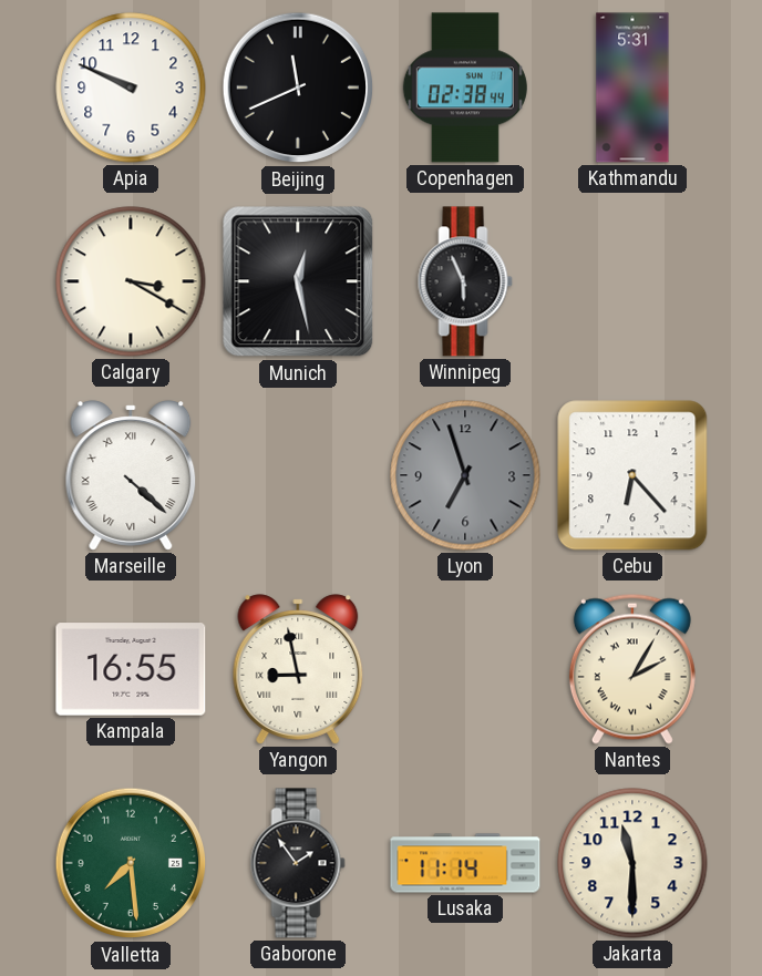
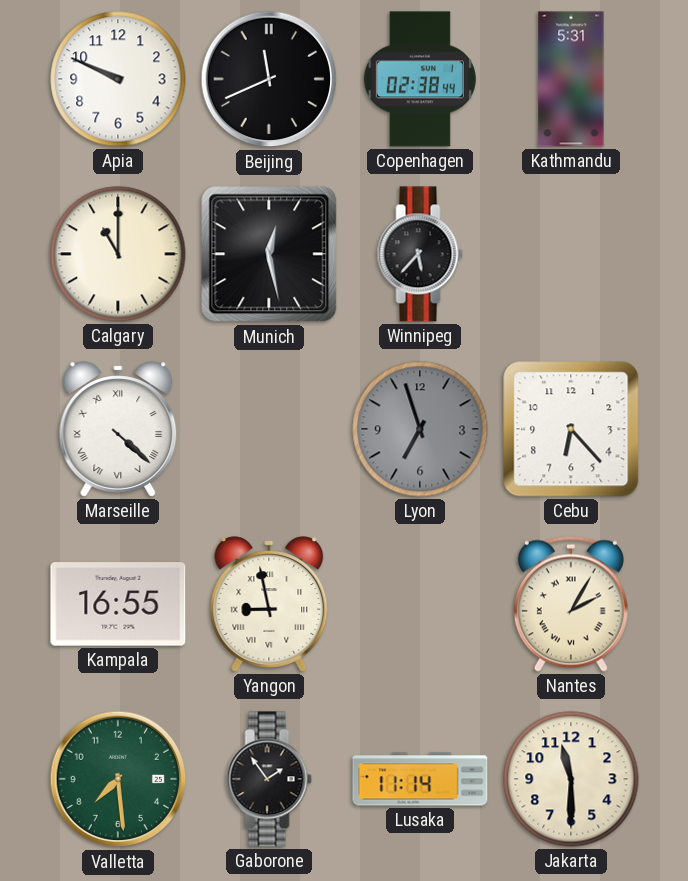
Calgary: 3:20 -> 11:00 (118, 254)
Winnipeg: 5:56 -> 5:37 (420, 254)
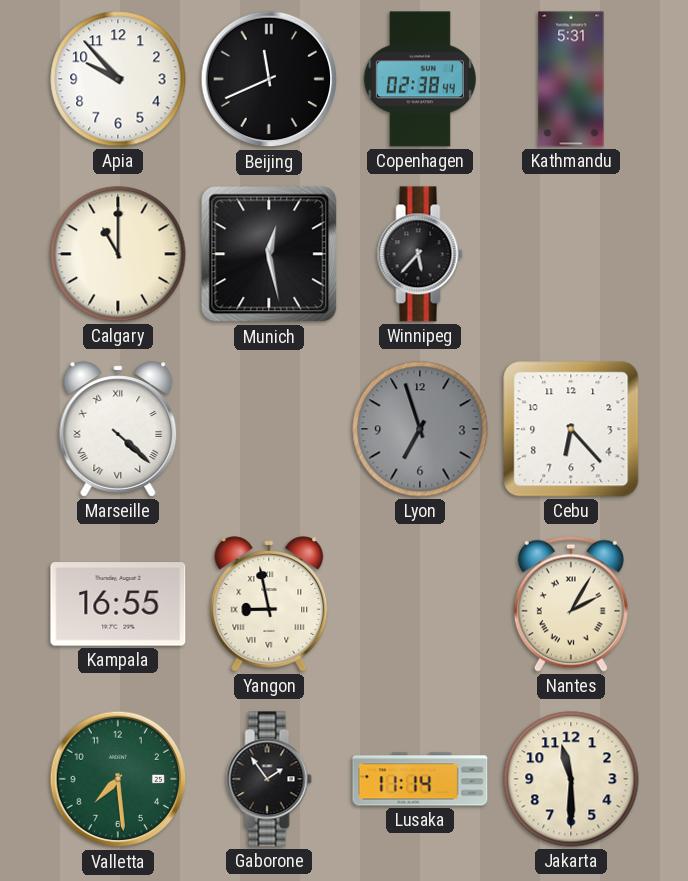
Apia: 9:49 -> 9:53 (118, 79)
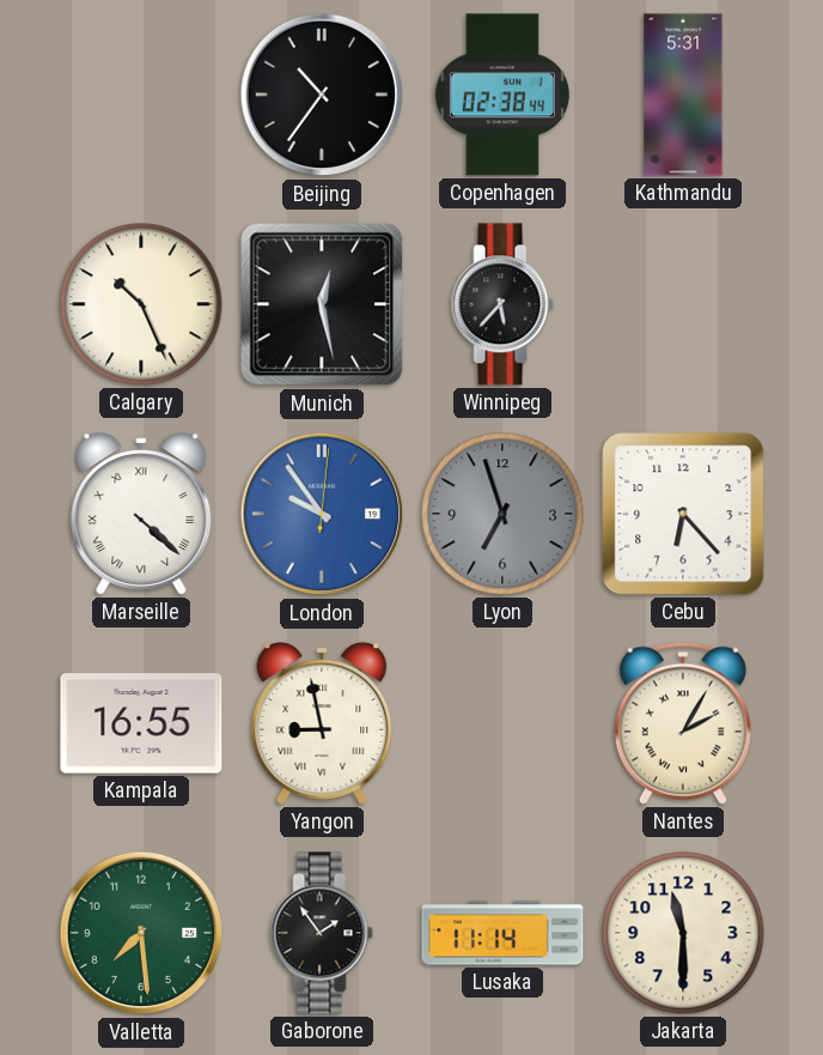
Apia: 9:53 -> none (118, 79)
Beijing: 11:41 -> 10:36 (322, 95)
Calgary: 11:00 -> 10:26 (141, 304)
London: none -> 9:54 (322, 514)
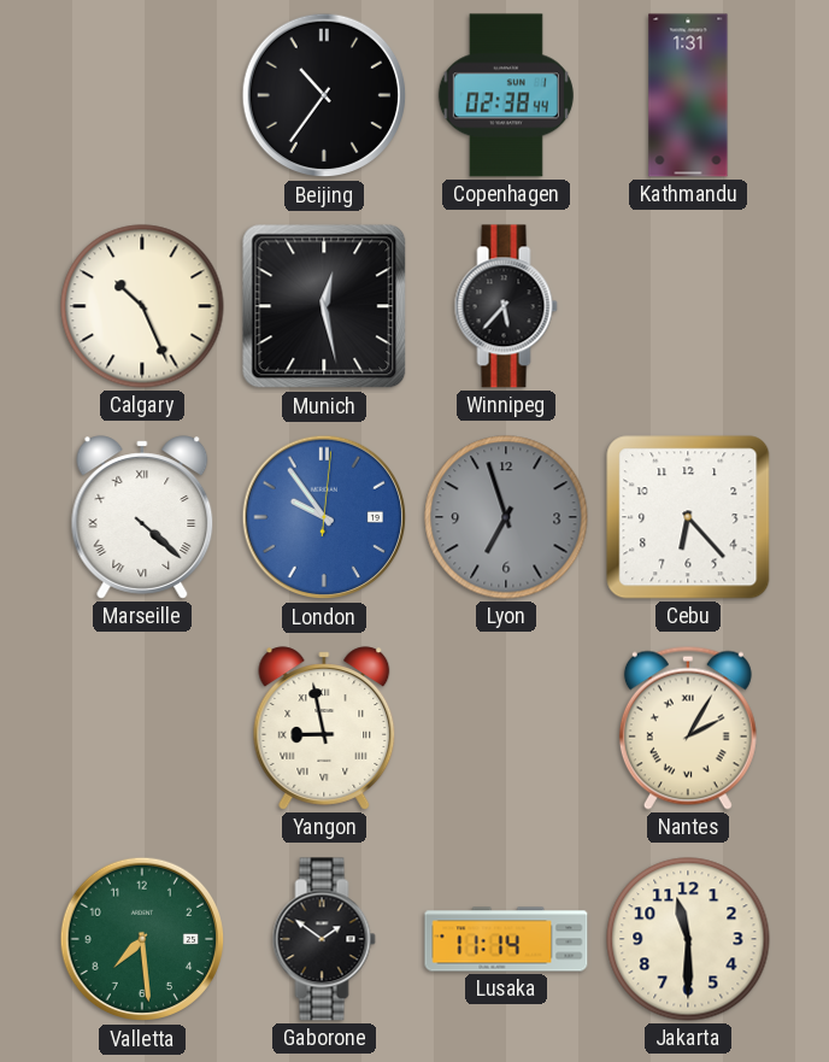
Kathmandu: 5:31 -> 1:31 (688, 95)
Kampala: 16:55 -> none (141, 723)
Gaborone: 1:54 -> 1:51 (324, 939)
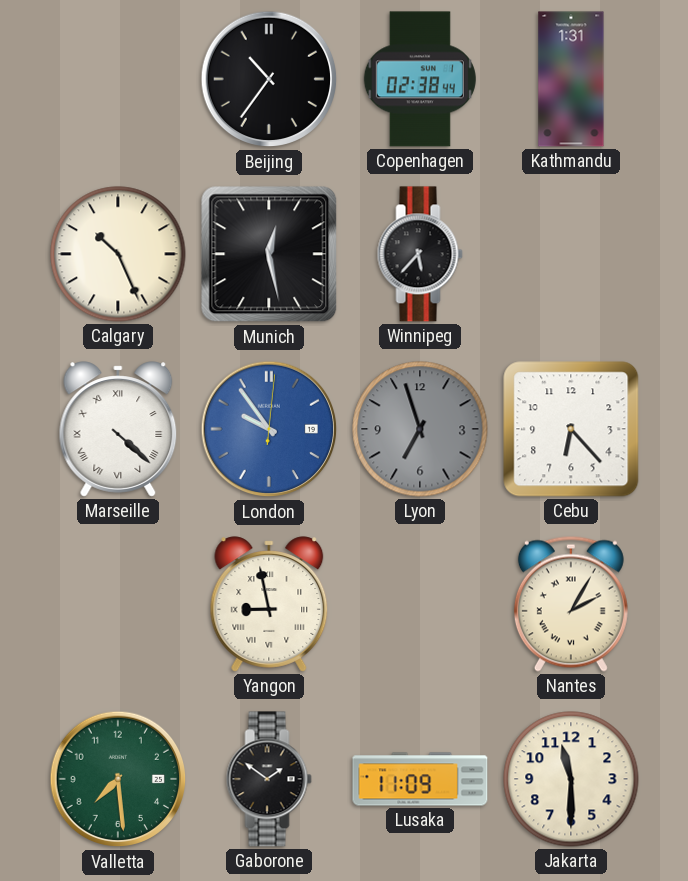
Lusaka: 11:14 -> 11:09 (420, 779)
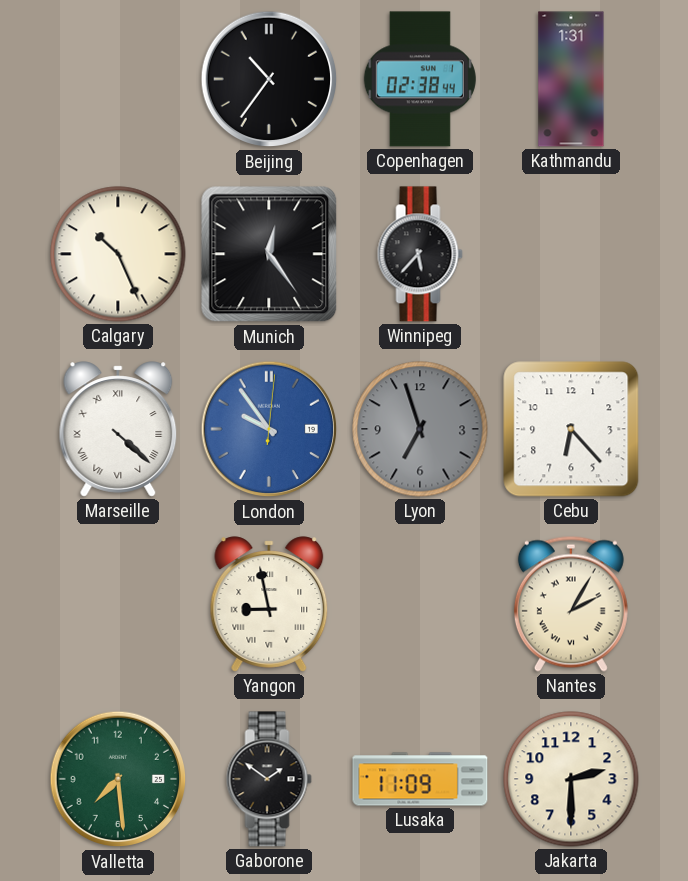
Munich: 12:28 -> 12:24 (269, 254)
Jakarta: 11:30 -> 2:30 (571, 779)
